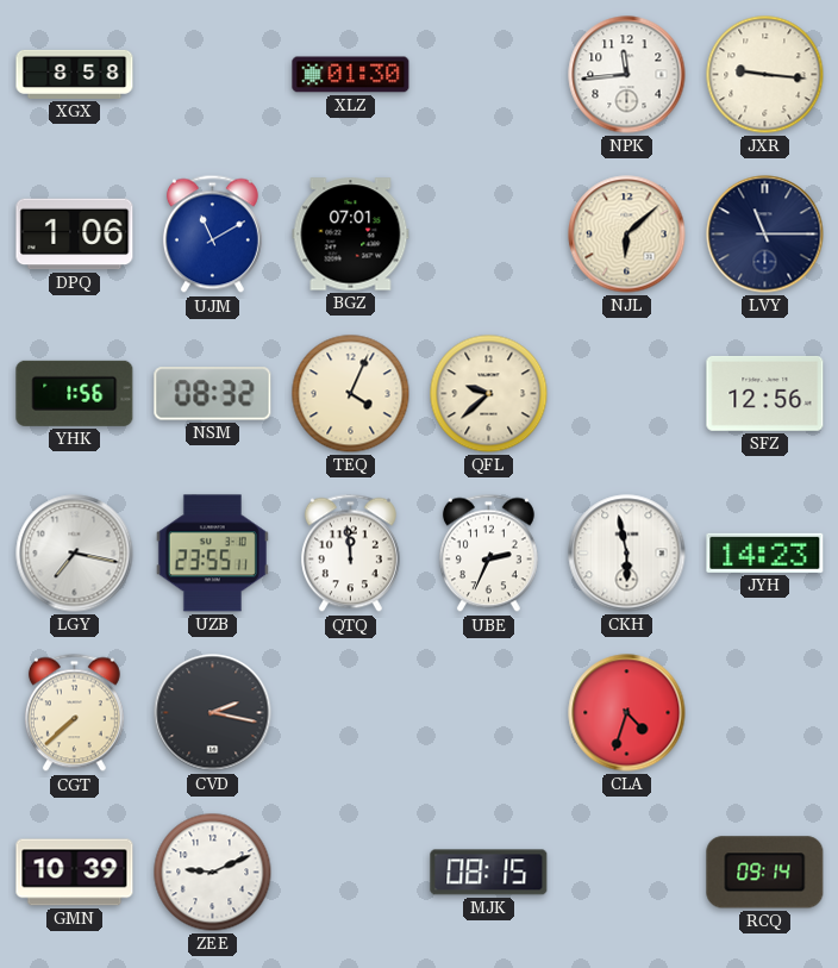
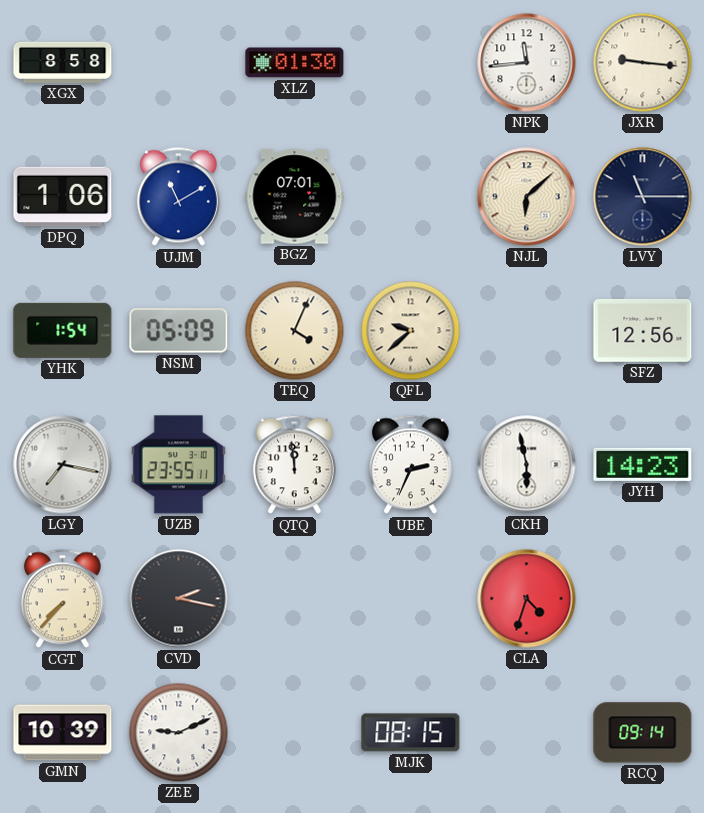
YHK: 1:56 -> 1:54 (63, 330)
NSM: 08:32 -> 05:09 (179, 331)
CGT: 7:38 -> 7:37 (62, 599)
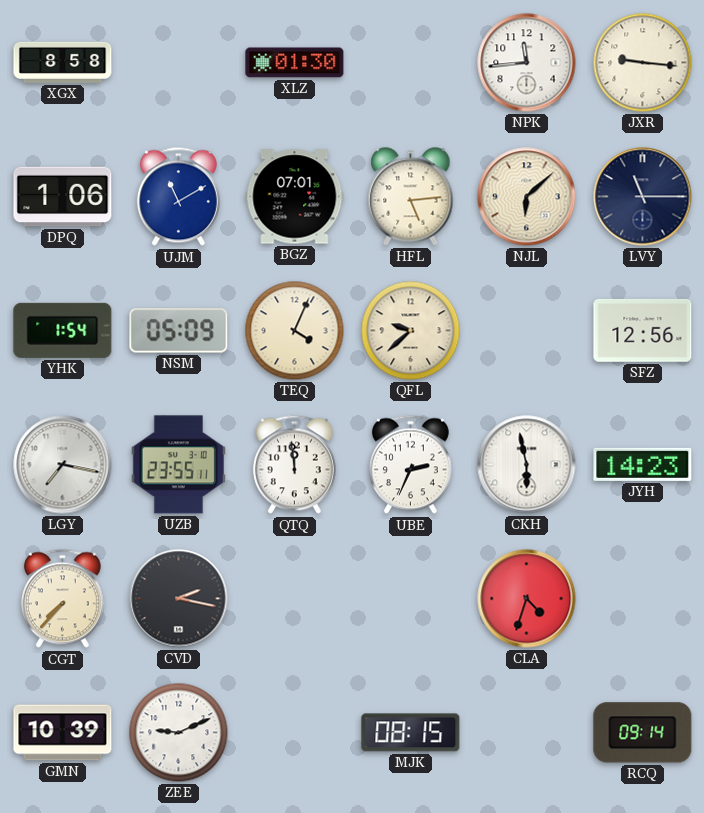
HFL: none -> 5:14 (411, 197)
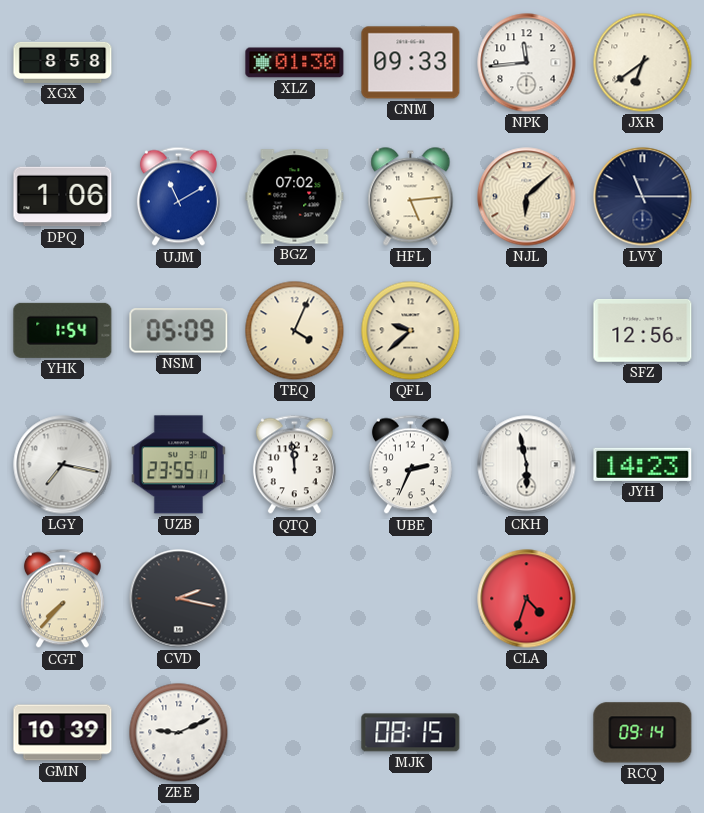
CNM: none -> 09:33 (411, 63)
JXR: 9:16 -> 6:39 (643, 63)
BGZ: 07:01 -> 07:02 (295, 197)
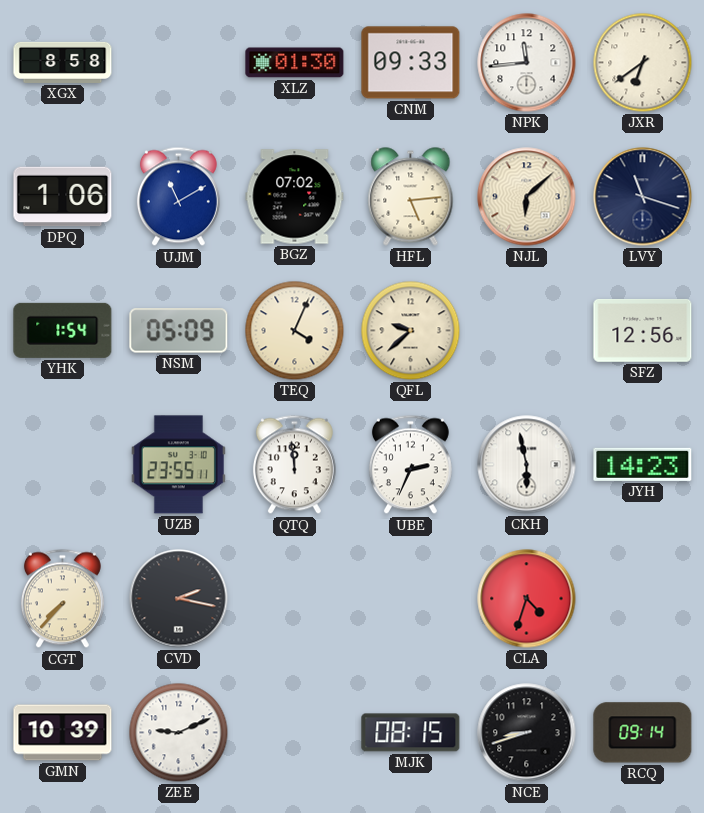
LVY: 11:15 -> 11:18 (643, 197)
LGY: 7:17 -> none (63, 465)
NCE: none -> 8:42 (527, 733)
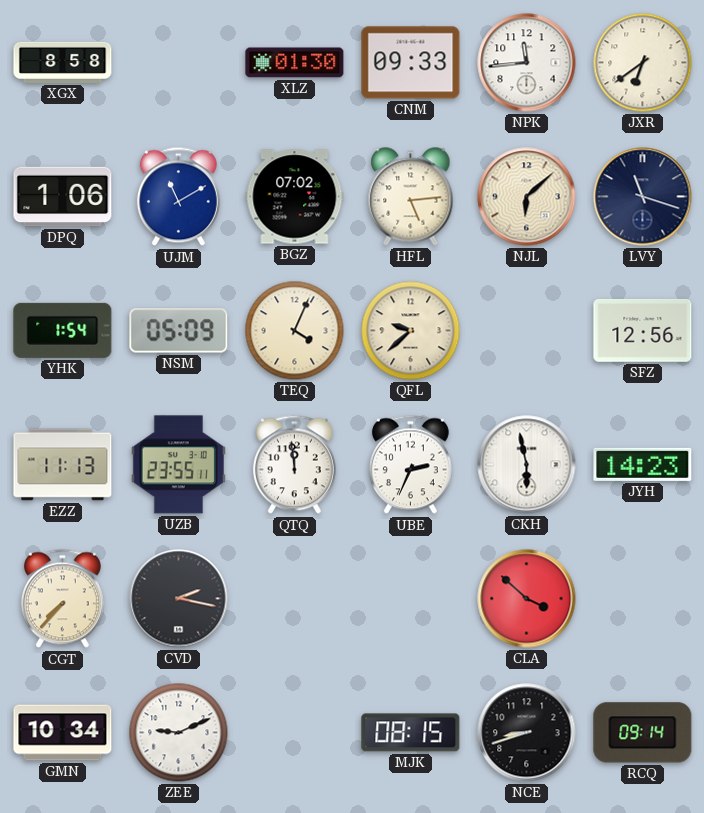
EZZ: none -> 11:13 (63, 465)
CLA: 4:33 -> 3:52 (527, 599)
GMN: 10:39 -> 10:34 (63, 733)
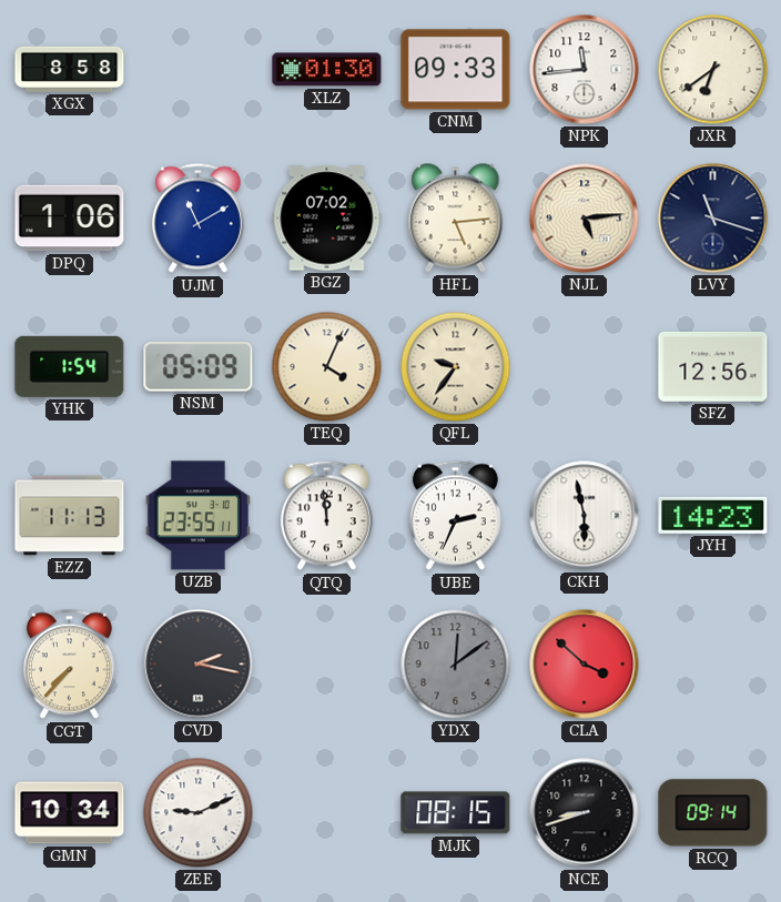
NJL: 6:08 -> 5:14 (585, 219)
QFL: 9:38 -> 9:36 (456, 367)
YDX: none -> 12:09 (456, 665)
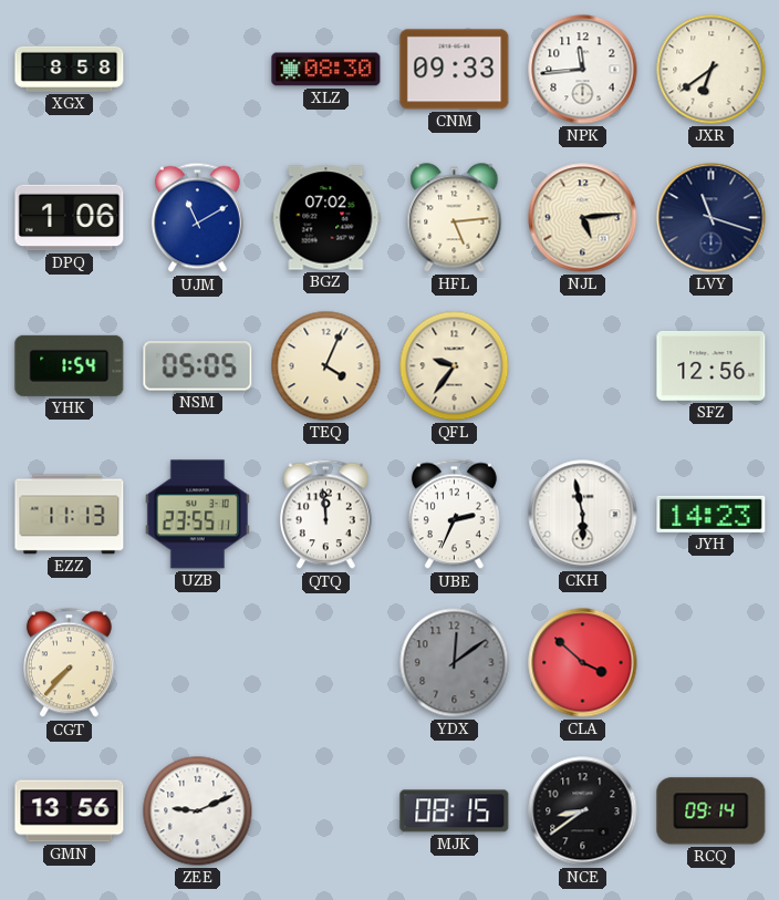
XLZ: 01:30 -> 08:30 (326, 70)
NSM: 05:09 -> 05:05 (198, 366)
CVD: 2:17 -> none (199, 665)
GMN: 10:34 -> 13:56 (70, 811)
NCE: 8:42 -> 8:39 (583, 811)
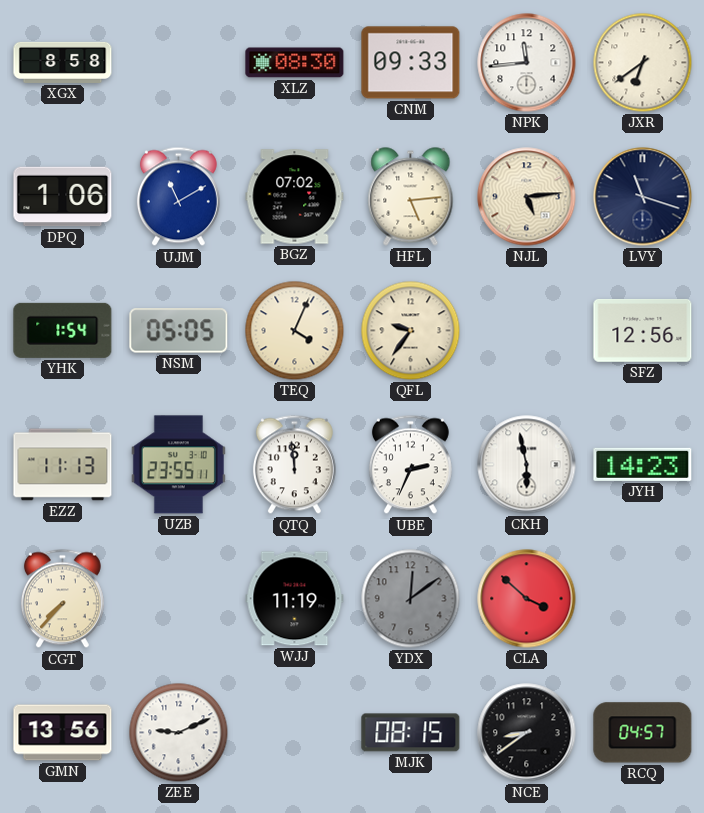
WJJ: none -> 11:19 (295, 599)
RCQ: 09:14 -> 04:57 (643, 733)
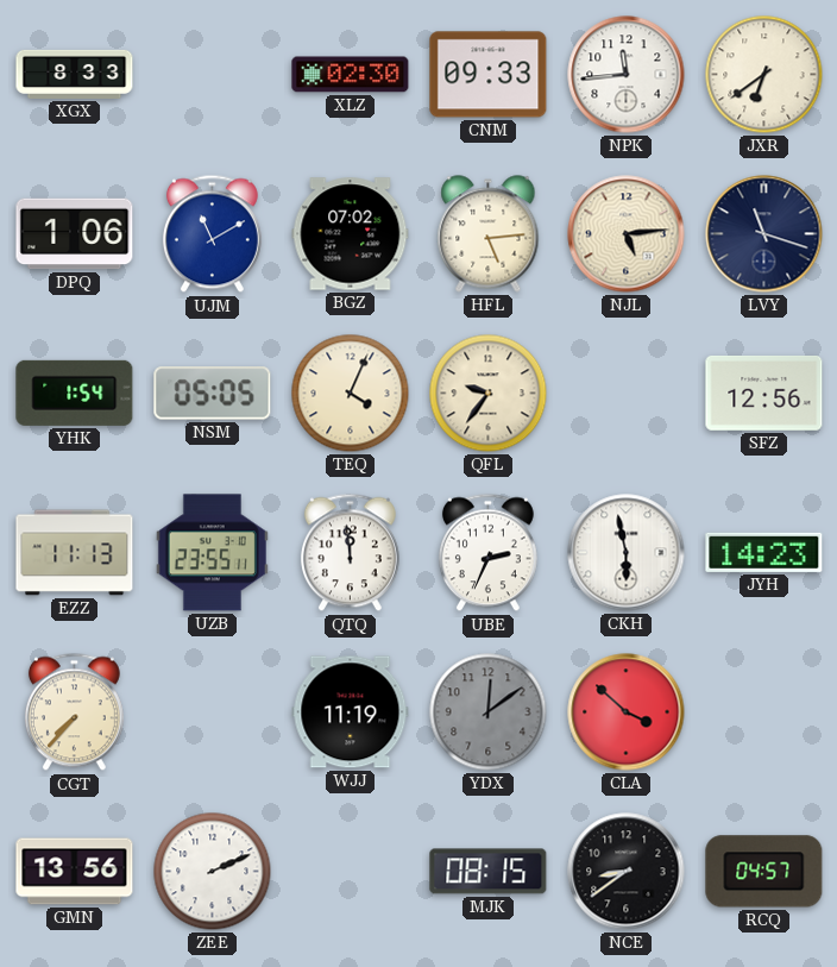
XGX: 8:58 -> 8:33 (75, 74)
XLZ: 08:30 -> 02:30 (351, 75)
ZEE: 9:11 -> 2:11 (213, 872)
